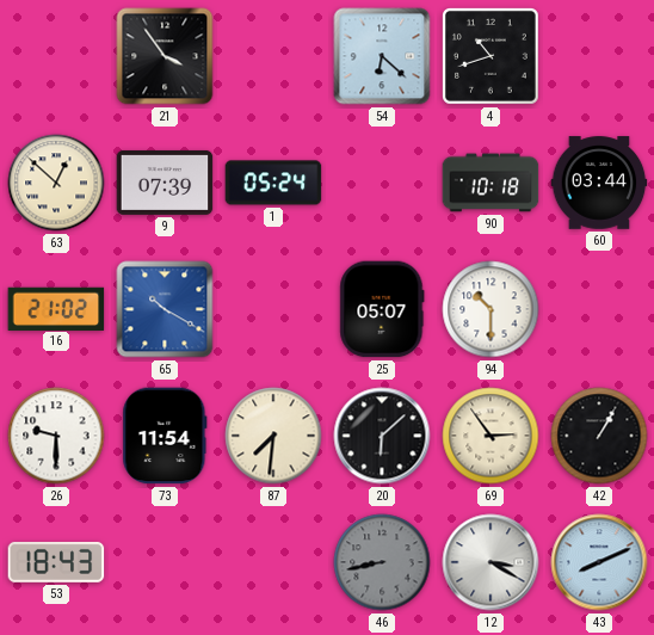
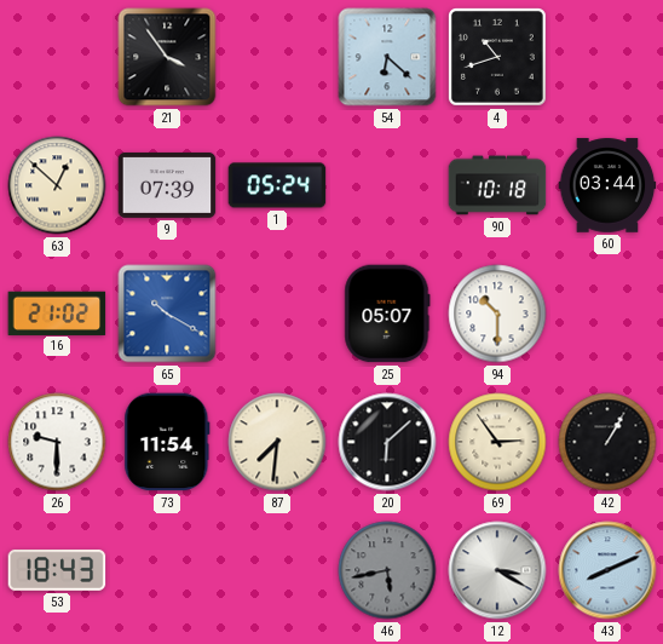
46: 8:43 -> 5:43 (387, 570)
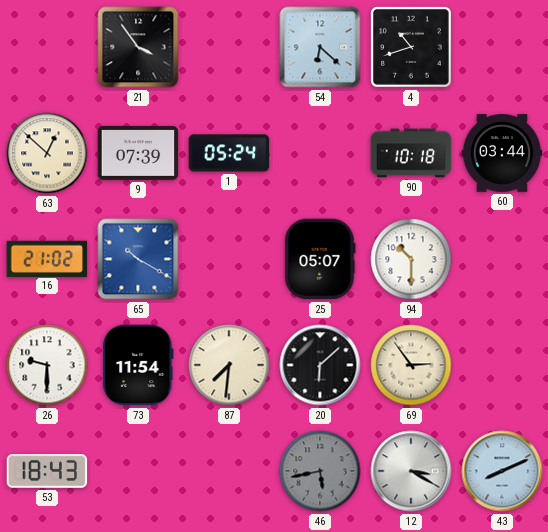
42: 1:05 -> none (607, 442)
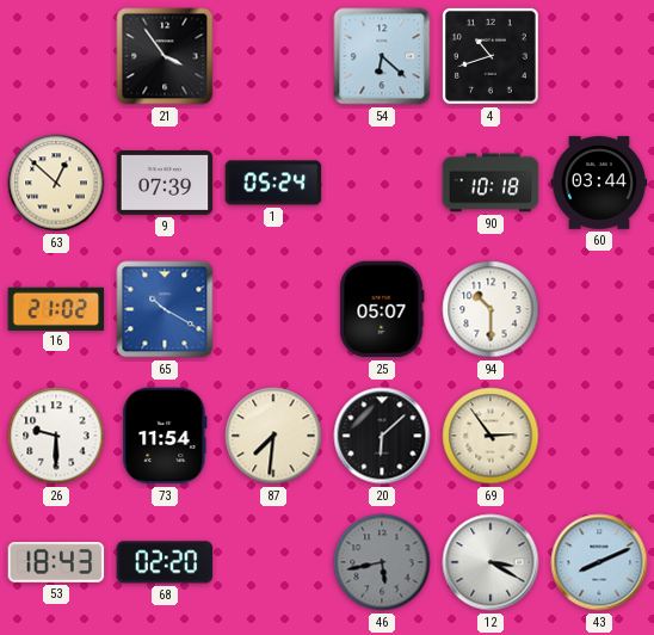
68: none -> 02:20 (165, 562)
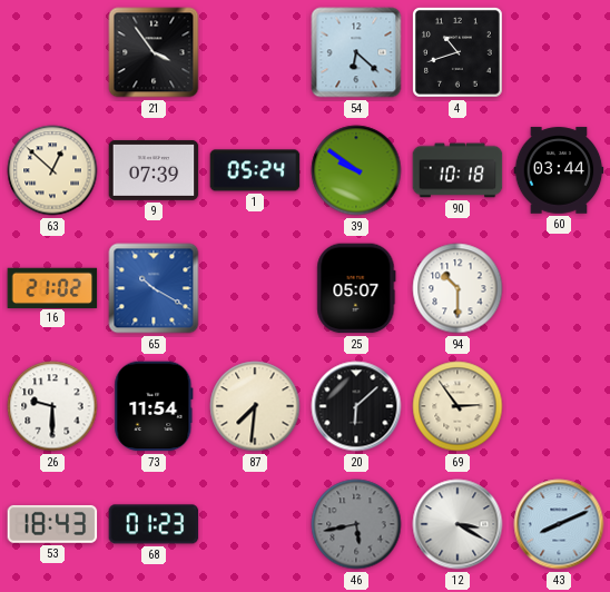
39: none -> 9:51 (356, 170)
68: 02:20 -> 01:23 (154, 524)
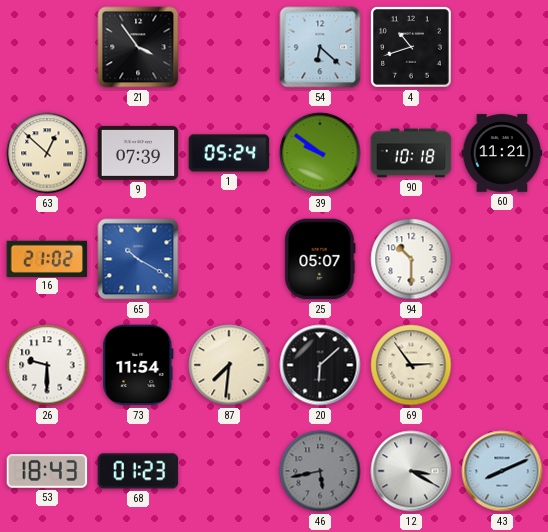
60: 03:44 -> 11:21 (502, 153)
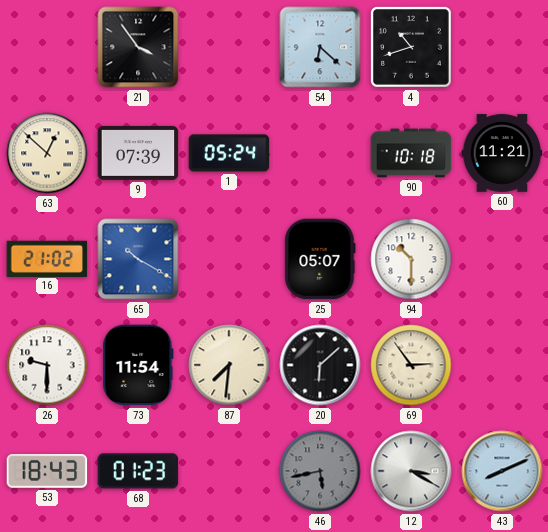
39: 9:51 -> none (320, 153)
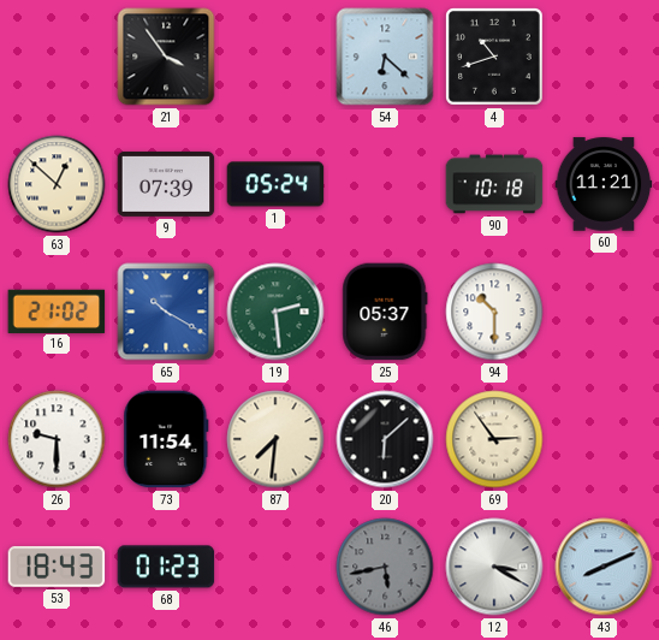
19: none -> 2:29 (275, 312)
25: 05:07 -> 05:37 (385, 312)
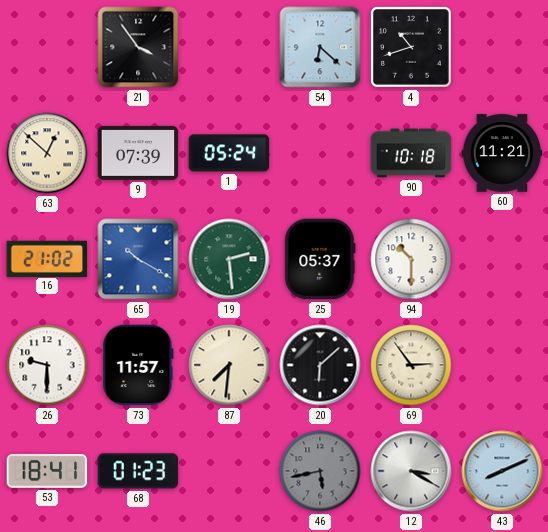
73: 11:54 -> 11:57 (138, 365)
53: 18:43 -> 18:41 (47, 471)
